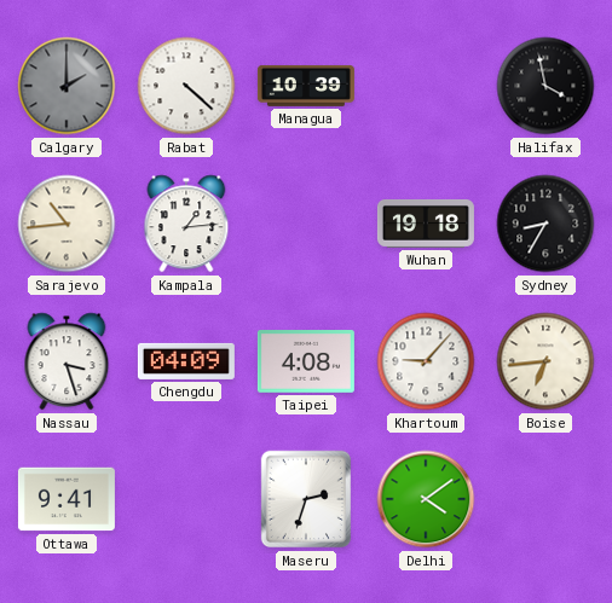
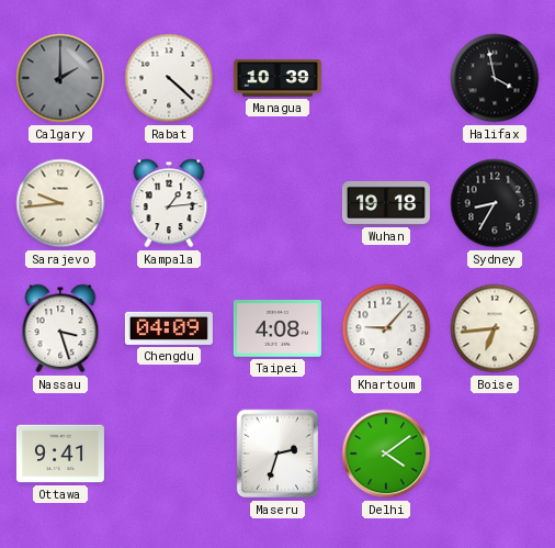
Sarajevo: 10:44 -> 9:44 (60, 203)
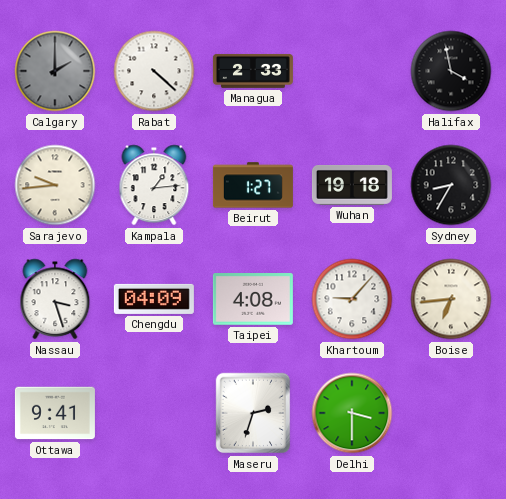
Managua: 10:39 -> 2:33 (253, 71)
Beirut: none -> 1:27 (253, 185)
Delhi: 4:09 -> 3:30 (352, 413)
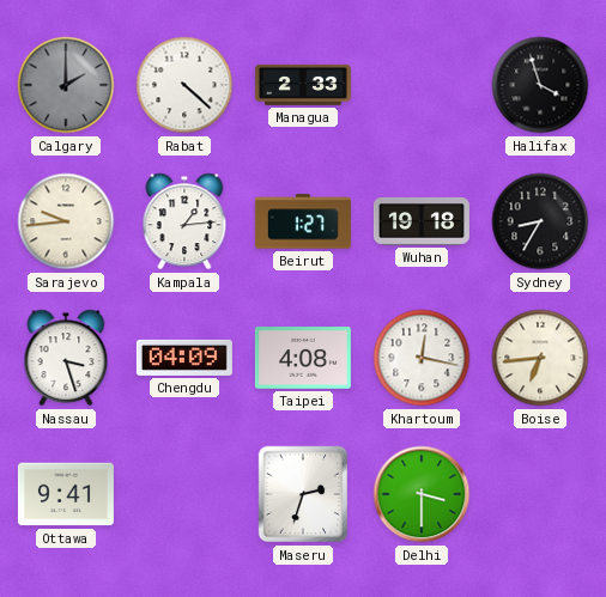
Halifax: 3:58 -> 3:57 (540, 85)
Khartoum: 9:07 -> 12:17 (422, 358)
